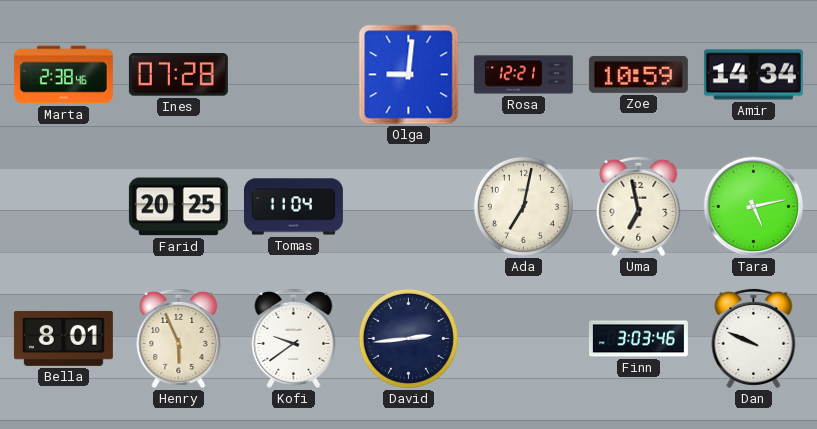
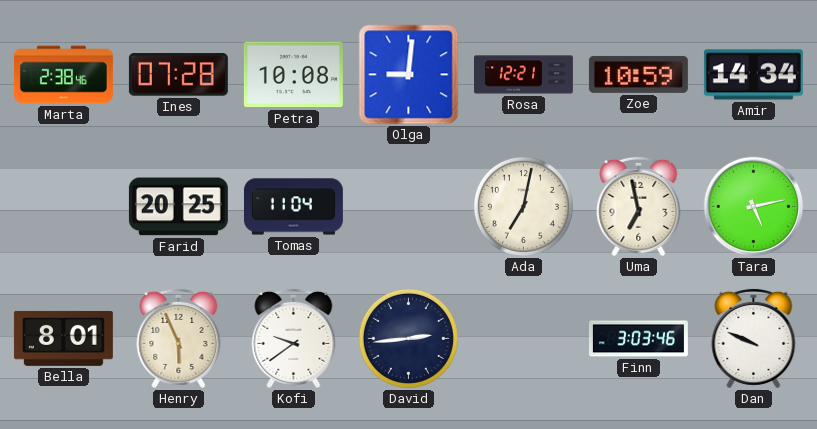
Petra: none -> 10:08 (293, 75)
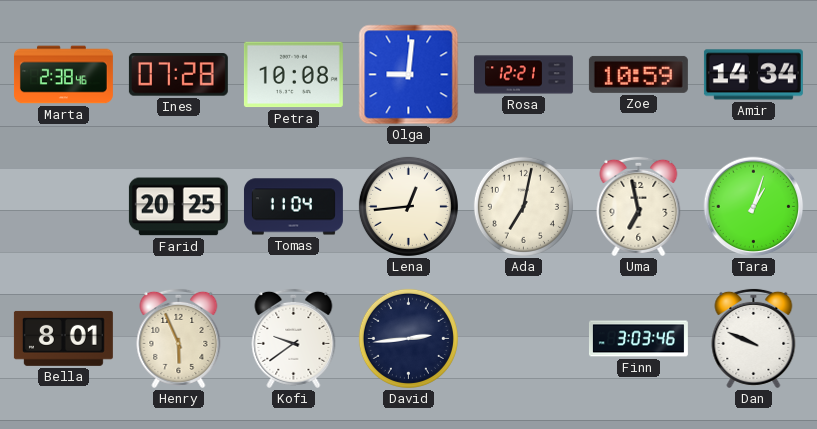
Lena: none -> 12:44 (408, 206)
Tara: 5:13 -> 1:03 (754, 207)
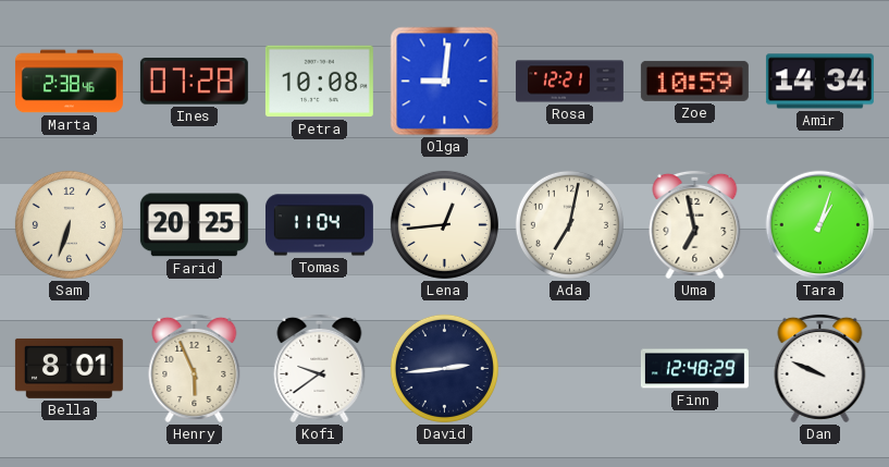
Sam: none -> 6:33 (69, 224)
Finn: 3:03 -> 12:48 (694, 369)
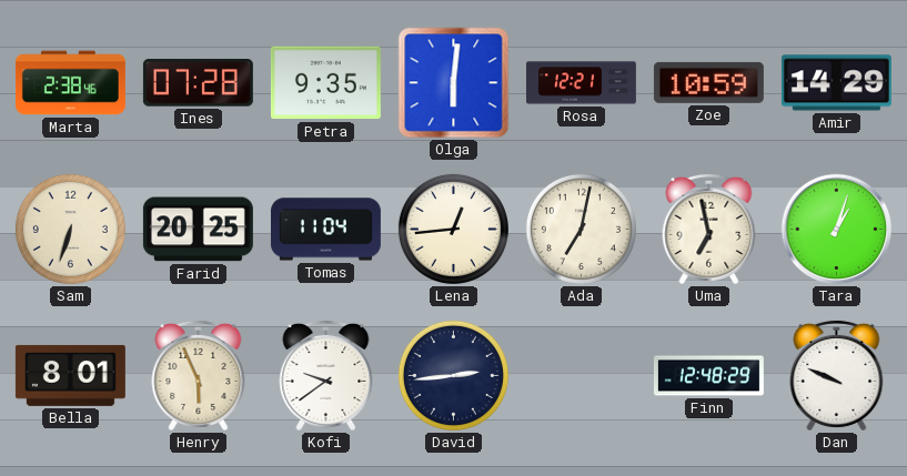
Petra: 10:08 -> 9:35 (325, 83)
Olga: 9:01 -> 6:01 (454, 83)
Amir: 14:34 -> 14:29 (836, 83)
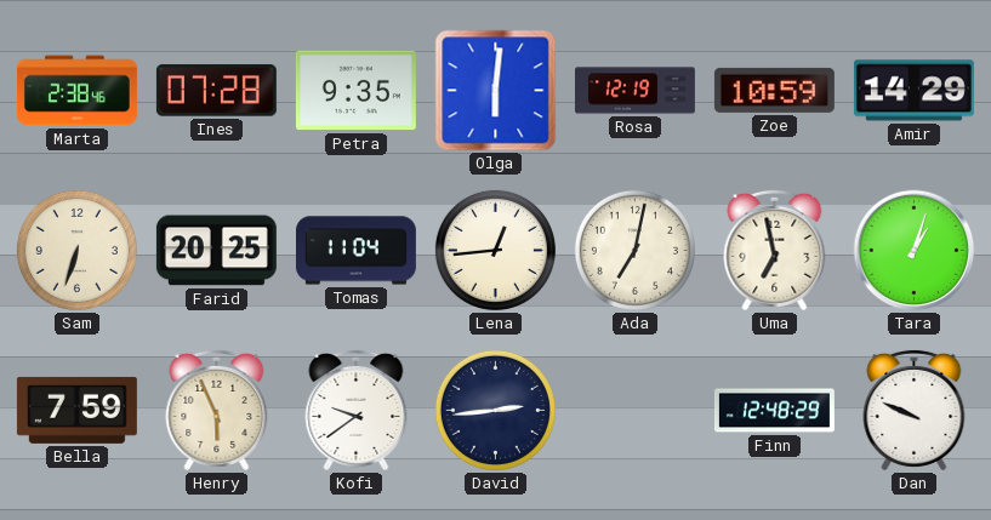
Rosa: 12:21 -> 12:19 (634, 91)
Bella: 8:01 -> 7:59 (76, 410)
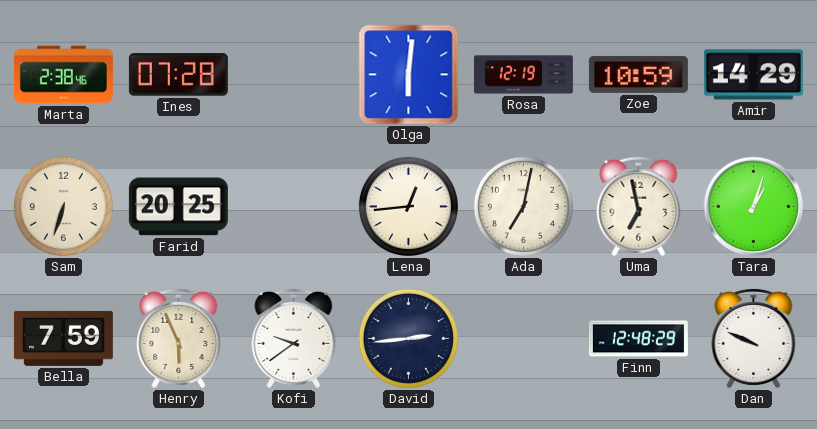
Petra: 9:35 -> none (355, 91)
Tomas: 11:04 -> none (355, 251)
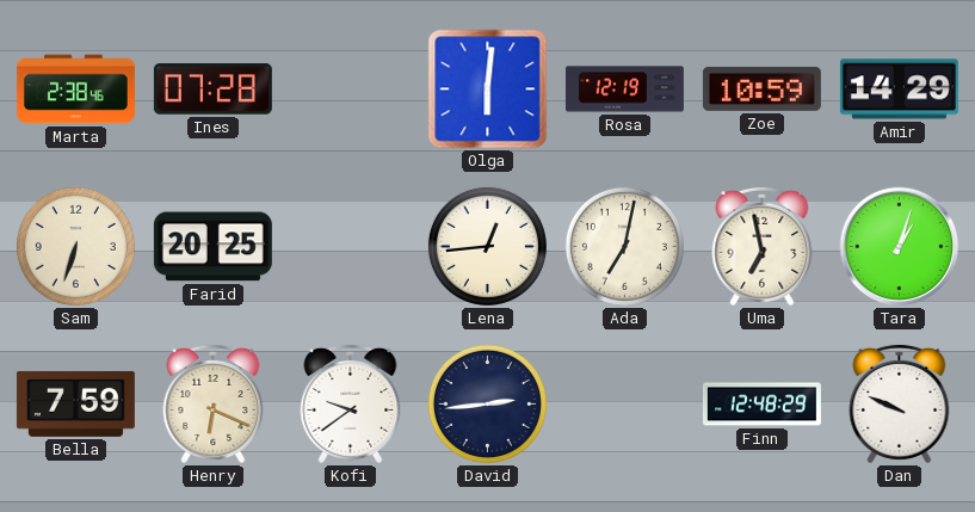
Henry: 5:56 -> 6:19 (214, 403)
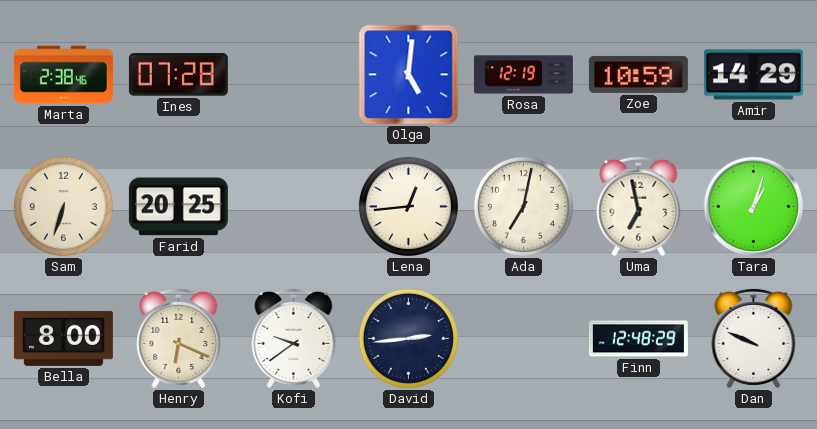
Olga: 6:01 -> 5:01 (409, 75)
Bella: 7:59 -> 8:00 (63, 338)
